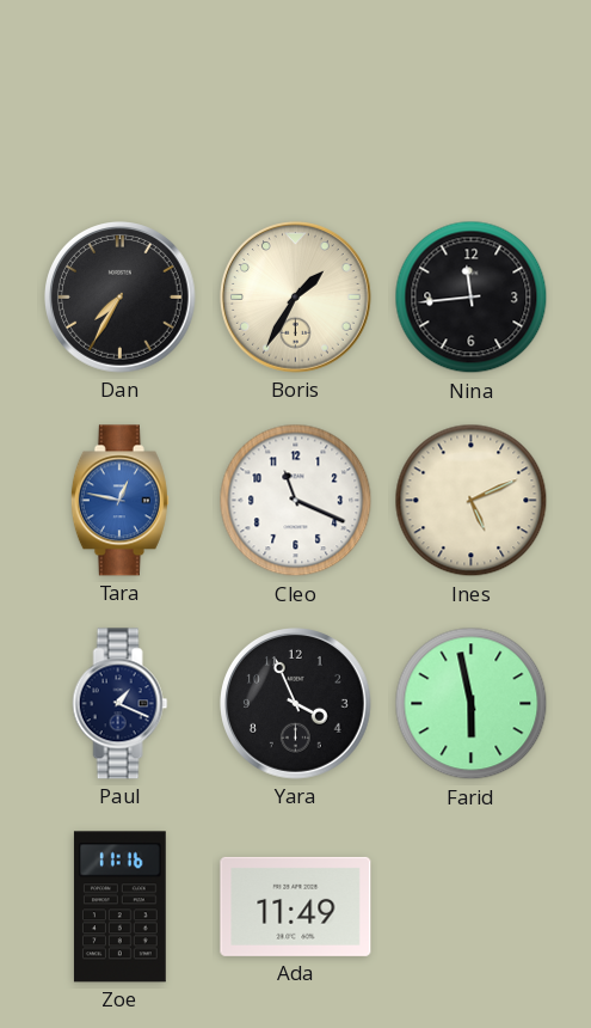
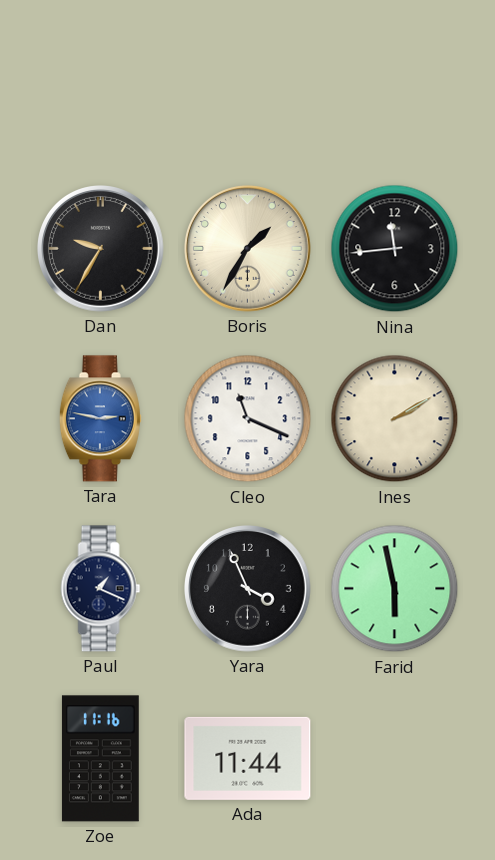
Dan: 7:35 -> 9:35 (101, 249)
Tara: 12:47 -> 2:47 (100, 419)
Ines: 5:11 -> 2:10 (395, 419)
Ada: 11:49 -> 11:44 (248, 758)
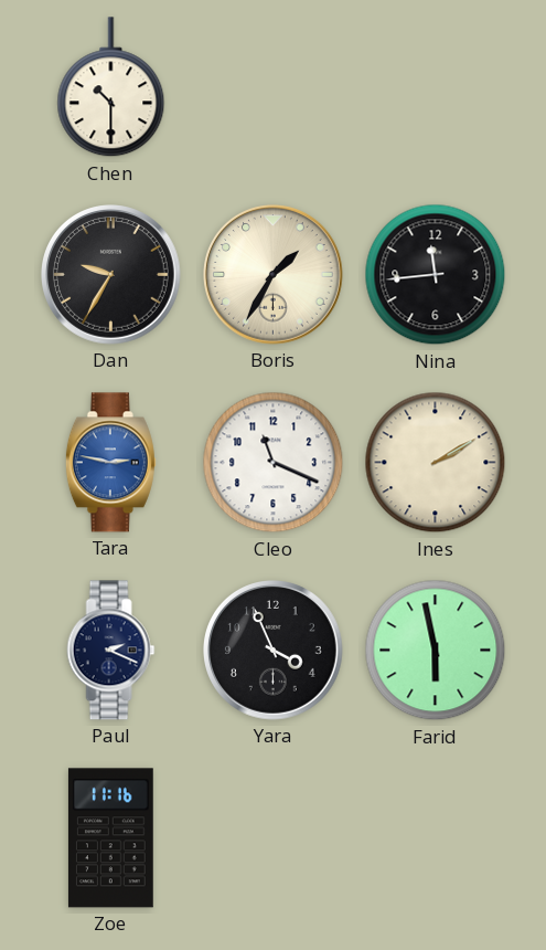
Chen: none -> 10:30 (111, 87)
Paul: 1:19 -> 2:19 (111, 651)
Ada: 11:44 -> none (248, 758)
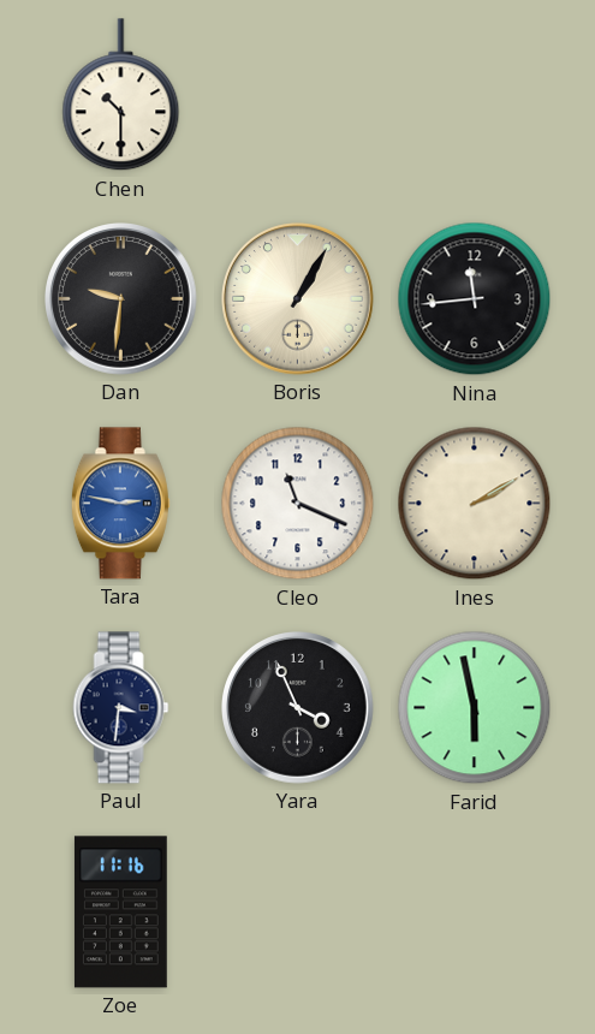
Dan: 9:35 -> 9:31 (121, 299)
Boris: 1:35 -> 1:05 (298, 299)
Paul: 2:19 -> 3:31 (121, 708)
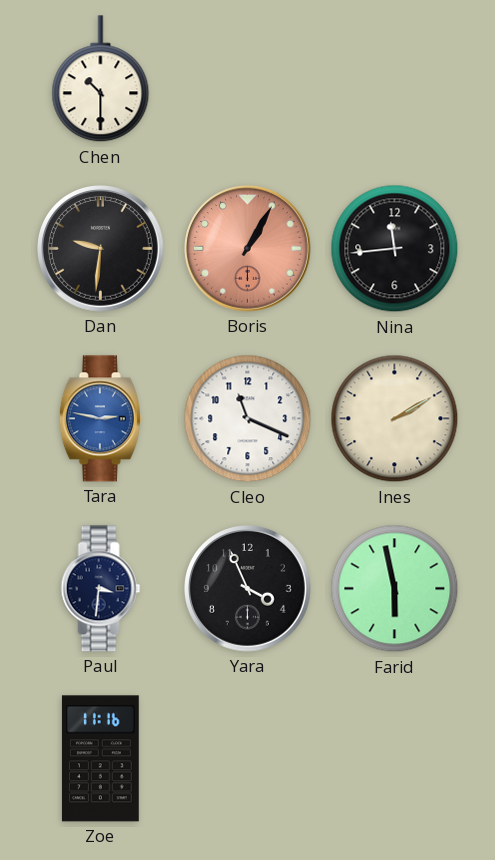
Boris dial: cream -> salmon (248, 249)
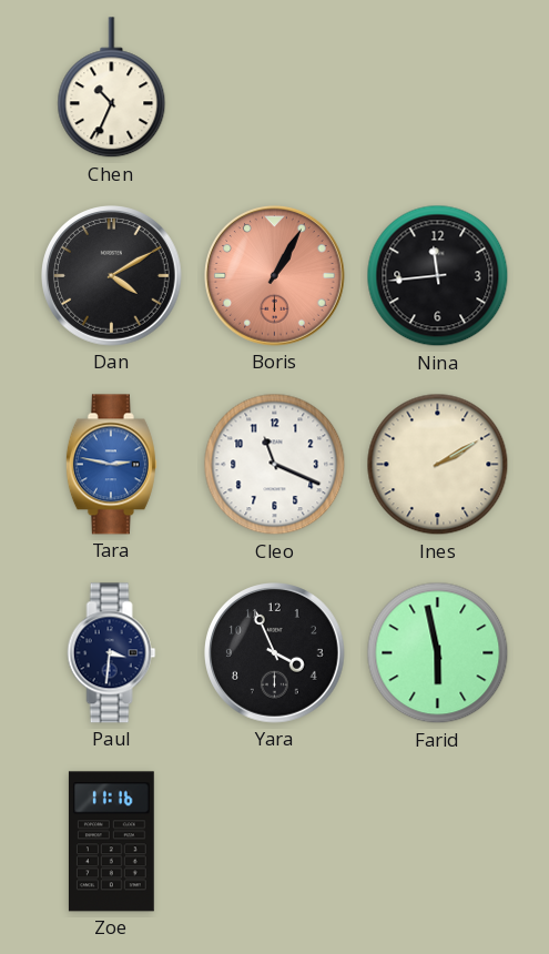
Chen: 10:30 -> 10:34 (112, 88)
Dan: 9:31 -> 4:10 (112, 276)
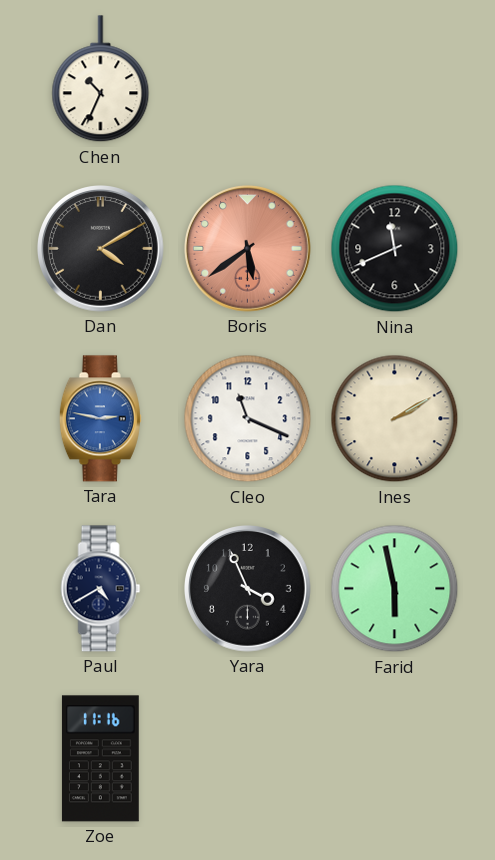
Boris: 1:05 -> 5:39 (248, 249)
Nina: 11:44 -> 11:41 (395, 249)
Paul: 3:31 -> 4:40 (101, 589)
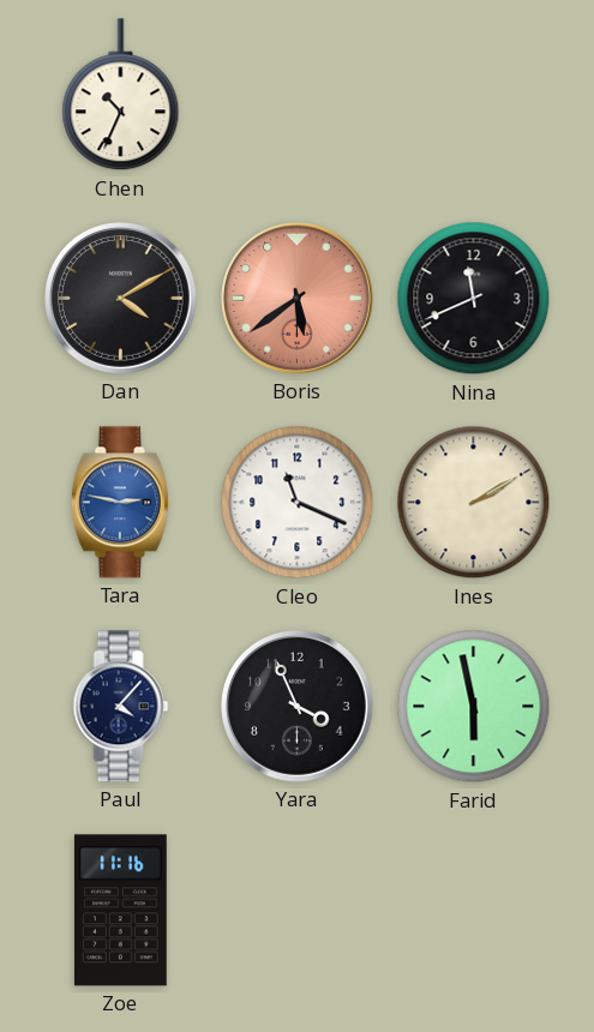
Paul: 4:40 -> 4:07 (121, 707)
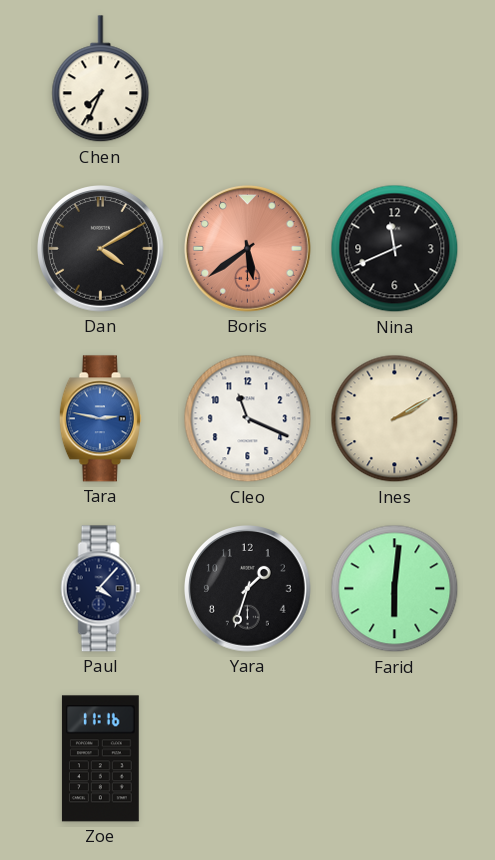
Chen: 10:34 -> 7:34 (101, 79)
Yara: 3:56 -> 1:33 (248, 589)
Farid: 5:58 -> 6:01 (395, 589)
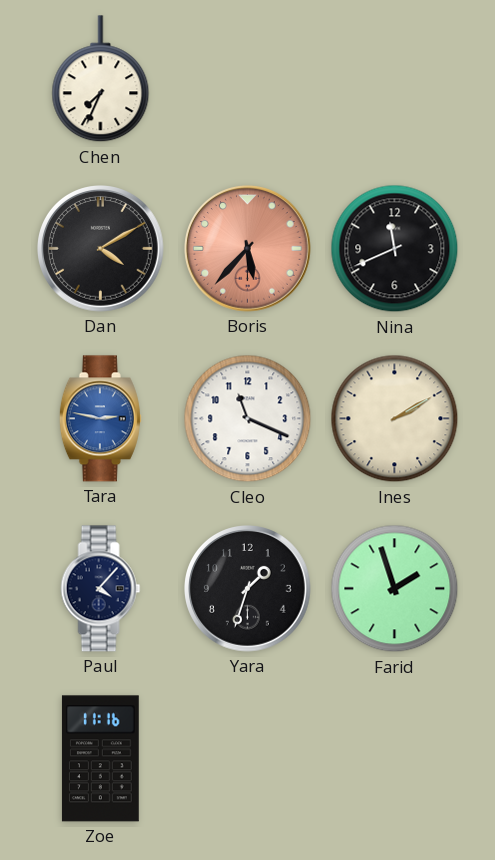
Boris: 5:39 -> 5:37 (248, 249)
Farid: 6:01 -> 1:57 (395, 589)
